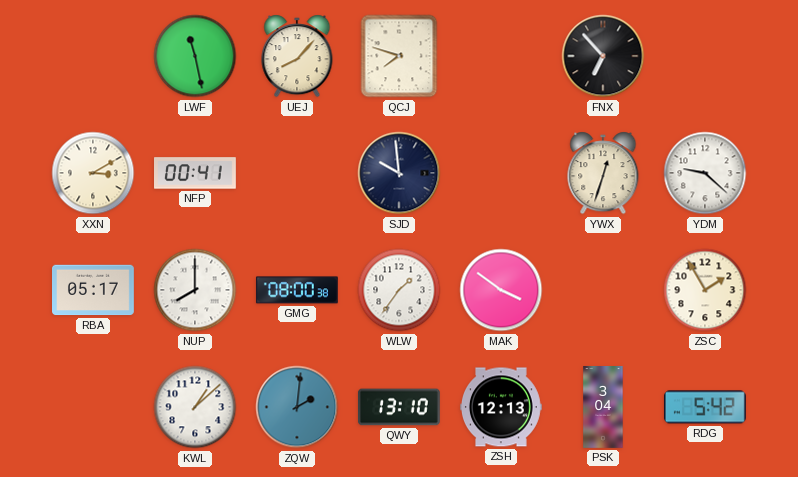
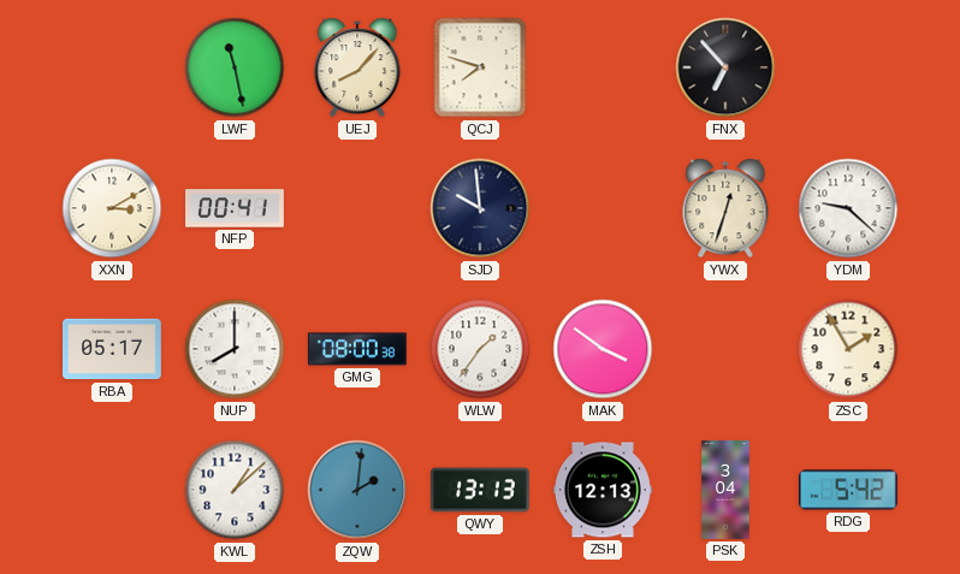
QWY: 13:10 -> 13:13 (480, 490)
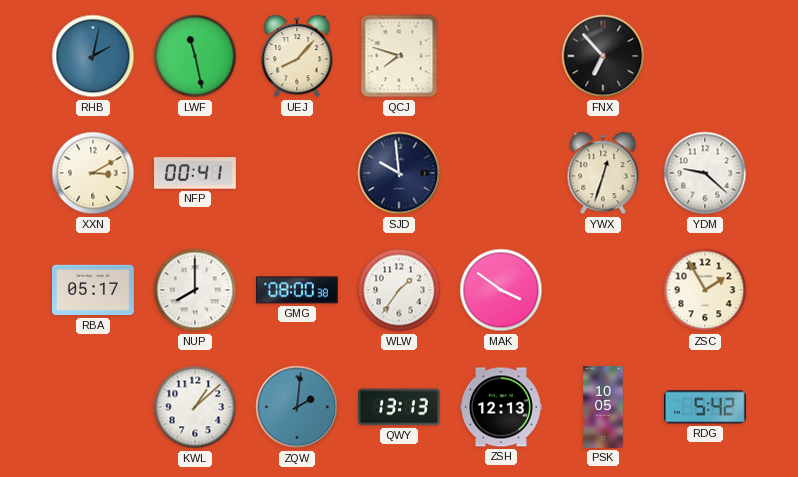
RHB: none -> 2:02 (93, 56)
PSK: 3:04 -> 10:05 (603, 408)
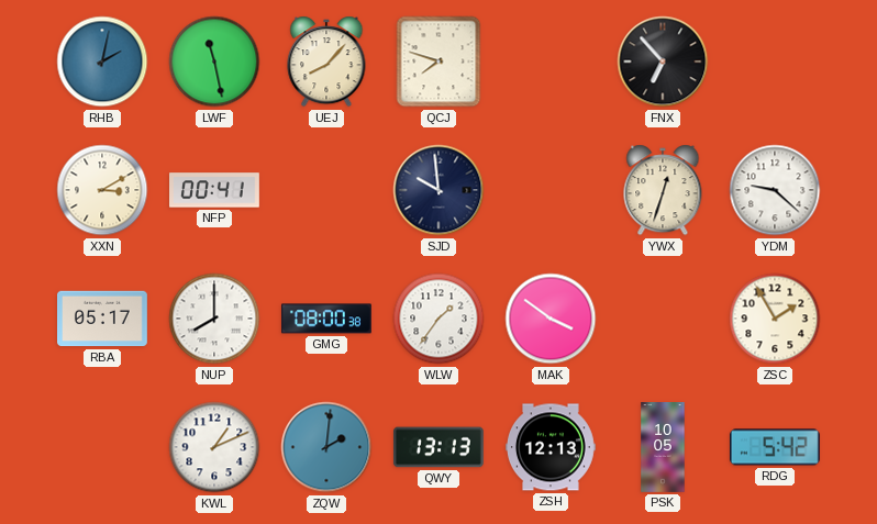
KWL: 1:08 -> 1:11 (214, 447)
